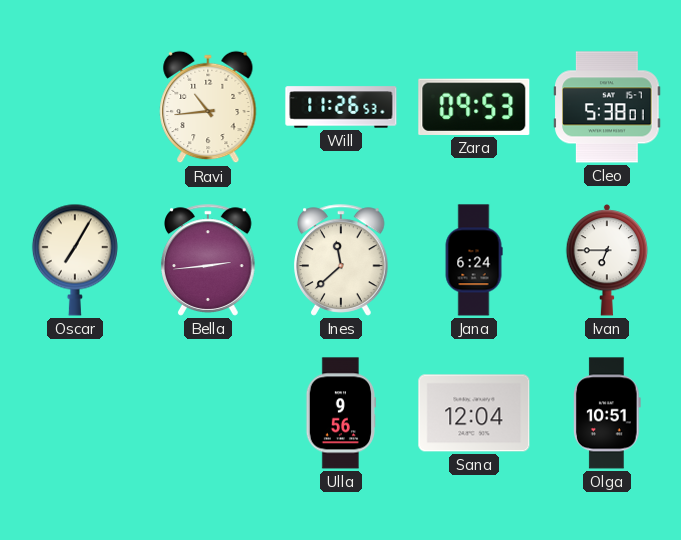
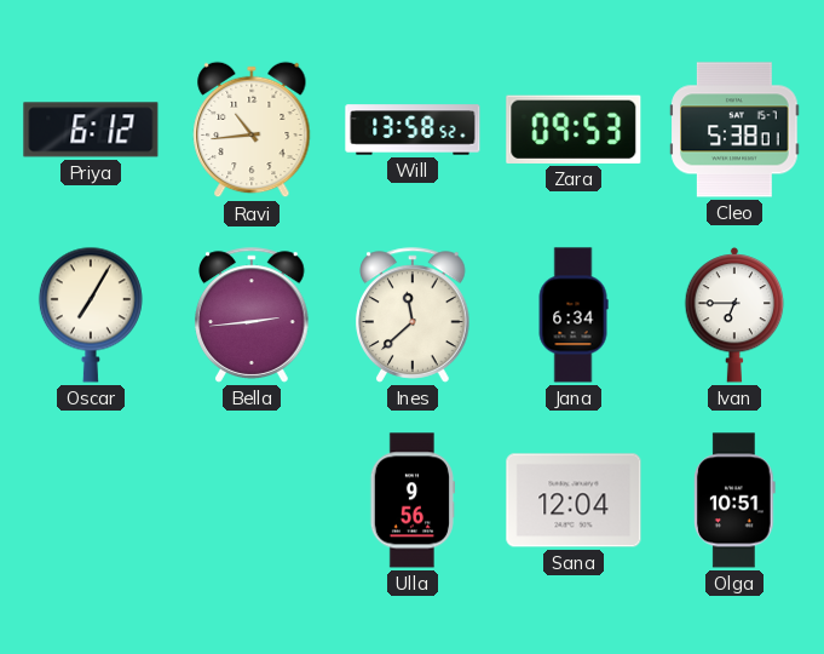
Priya: none -> 6:12 (91, 130)
Will: 11:26 -> 13:58 (413, 130)
Jana: 6:24 -> 6:34 (574, 315)
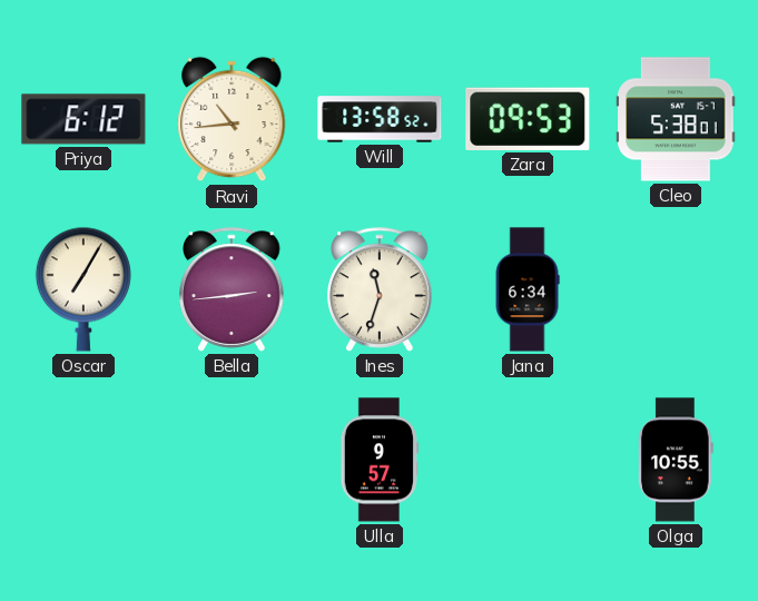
Ines: 11:38 -> 11:33 (380, 289)
Ivan: 6:45 -> none (734, 315)
Ulla: 9:56 -> 9:57 (378, 460)
Sana: 12:04 -> none (574, 500)
Olga: 10:51 -> 10:55 (677, 460)
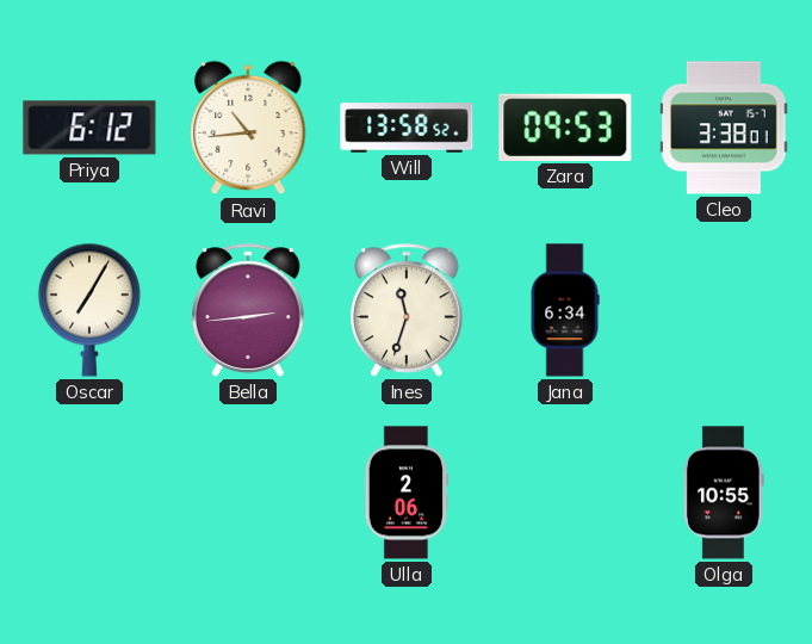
Cleo: 5:38 -> 3:38 (724, 128)
Ulla: 9:57 -> 2:06 (405, 493)
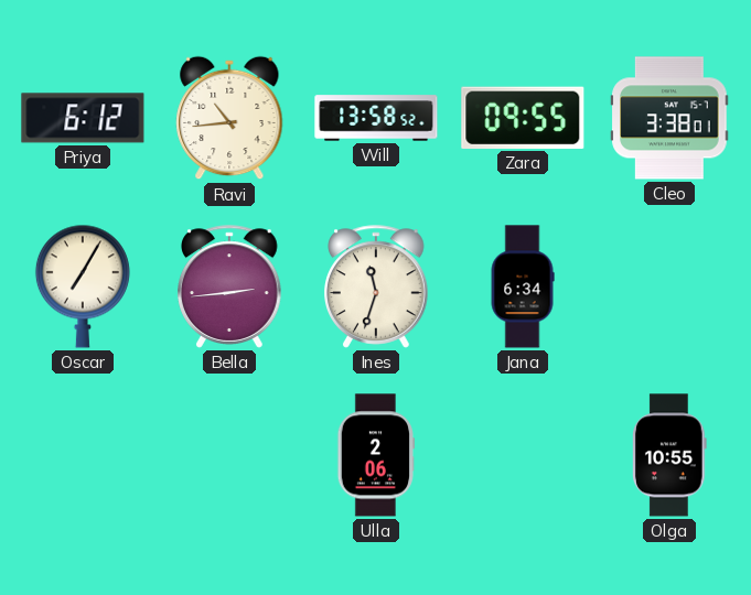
Zara: 09:53 -> 09:55 (523, 118)
